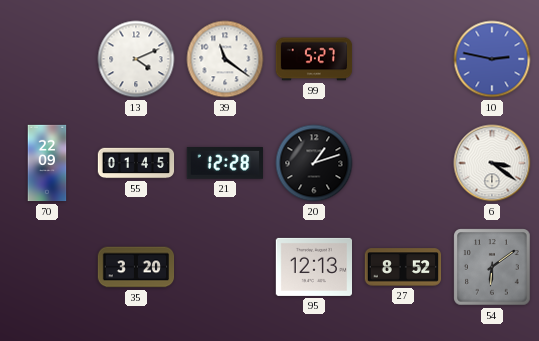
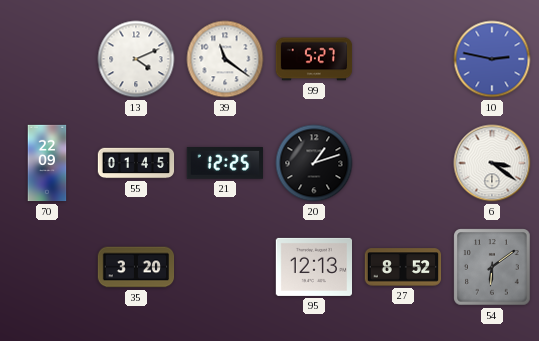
21: 12:28 -> 12:25 (224, 163)
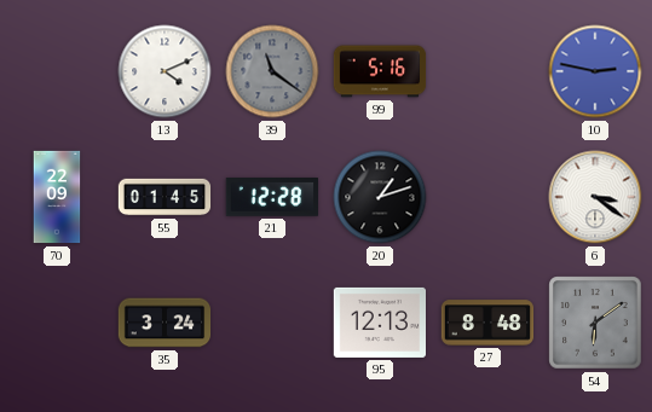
39 dial: white -> grey (272, 71)
99: 5:27 -> 5:16 (380, 71)
21: 12:25 -> 12:28 (271, 197)
35: 3:20 -> 3:24 (165, 323)
27: 8:52 -> 8:48 (487, 323)
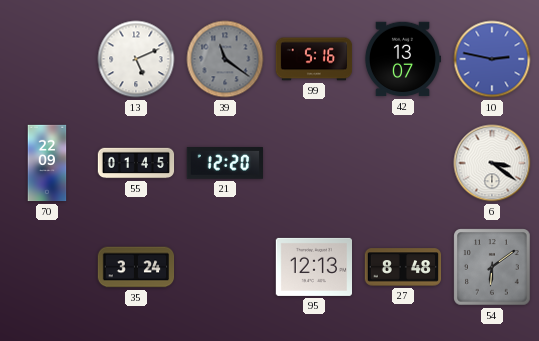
13: 4:11 -> 5:11 (136, 59)
42: none -> 13:07 (402, 59)
21: 12:28 -> 12:20 (224, 163)
20: 1:12 -> none (380, 197)
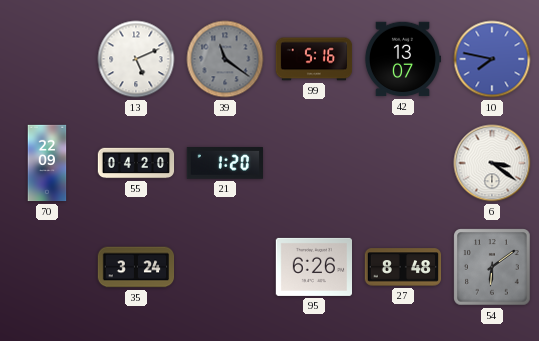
10: 2:47 -> 7:47 (492, 59)
55: 01:45 -> 04:20 (136, 163)
21: 12:20 -> 1:20 (224, 163)
95: 12:13 -> 6:26 (313, 267)
